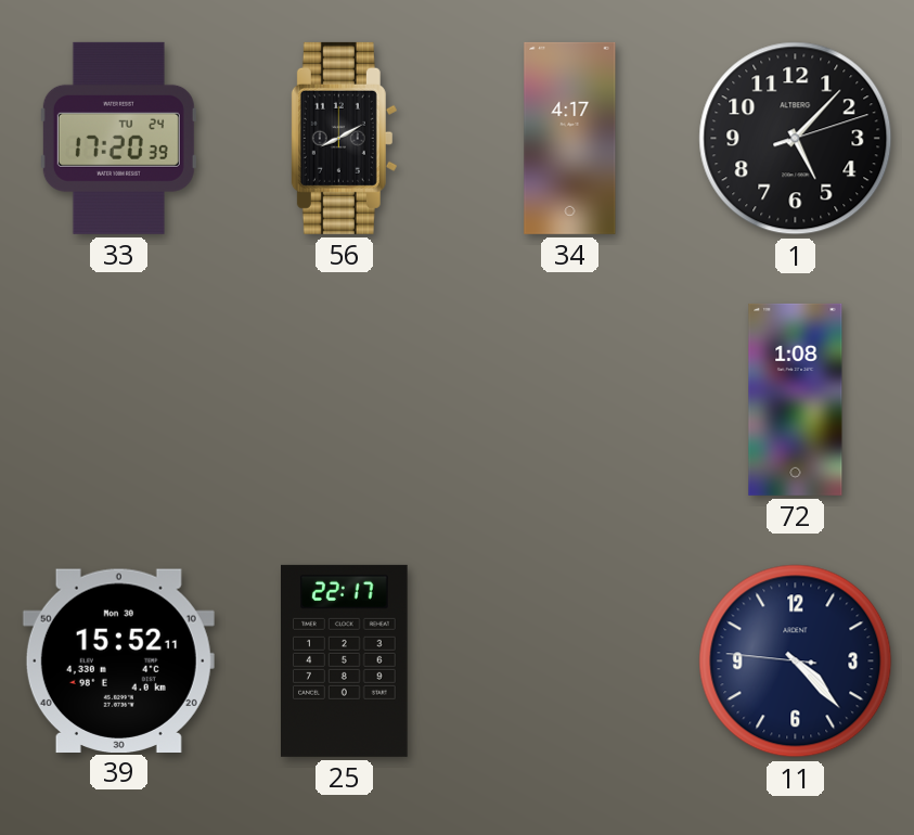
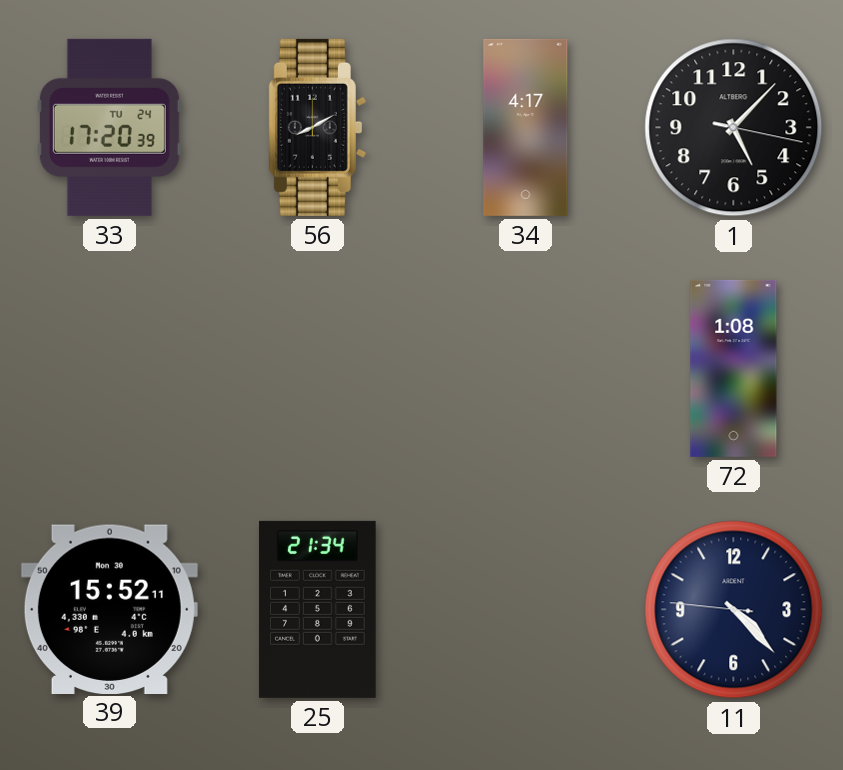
1: 5:07:12 -> 5:07:17 (734, 128)
25: 22:17 -> 21:34 (318, 609)
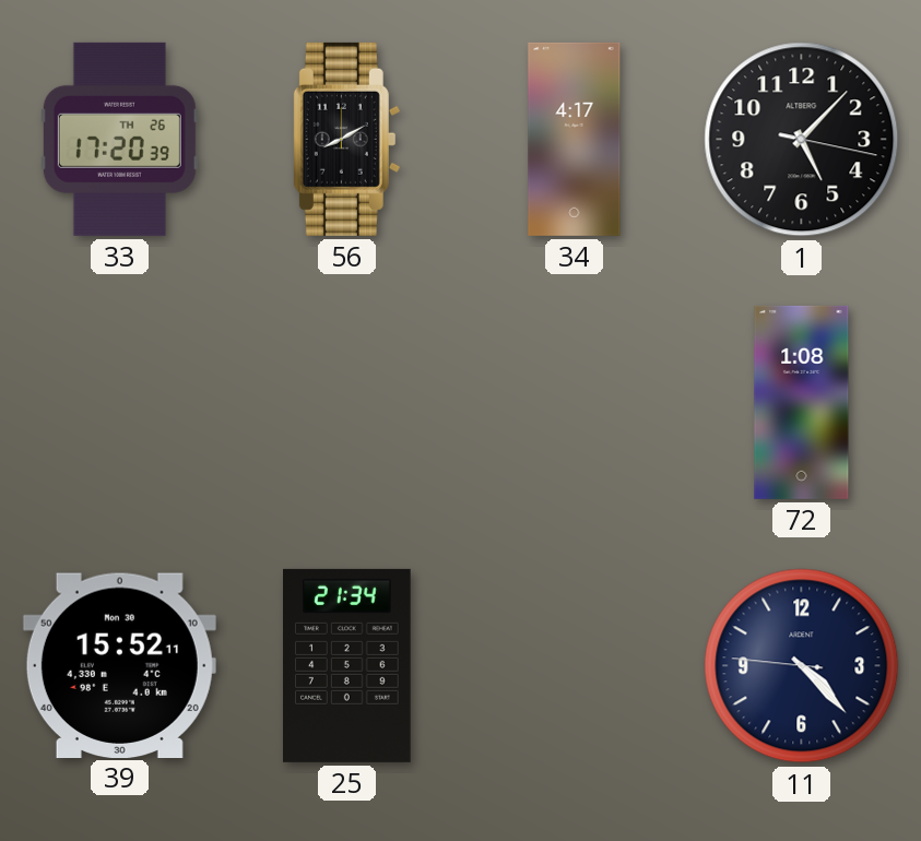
33 date: TU 24 -> TH 26 (119, 139)
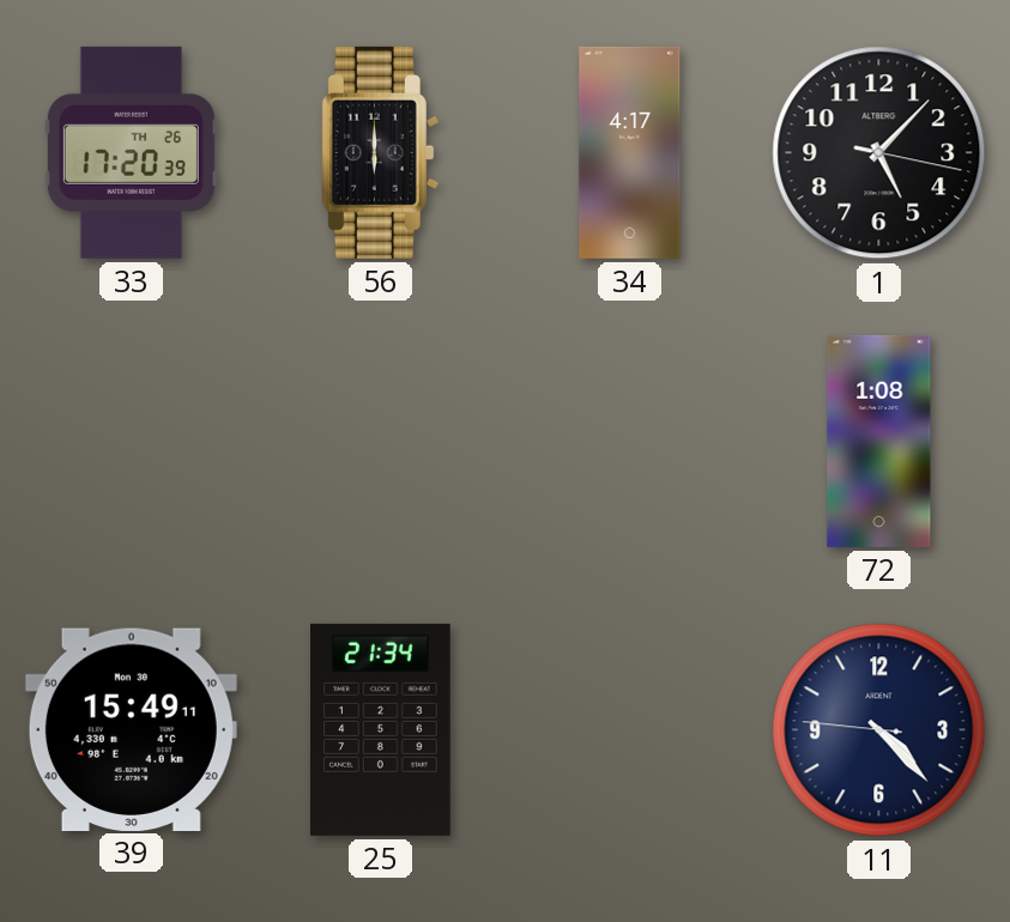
56: 8:10 -> 6:00 (380, 152)
39: 15:52 -> 15:49 (131, 729)
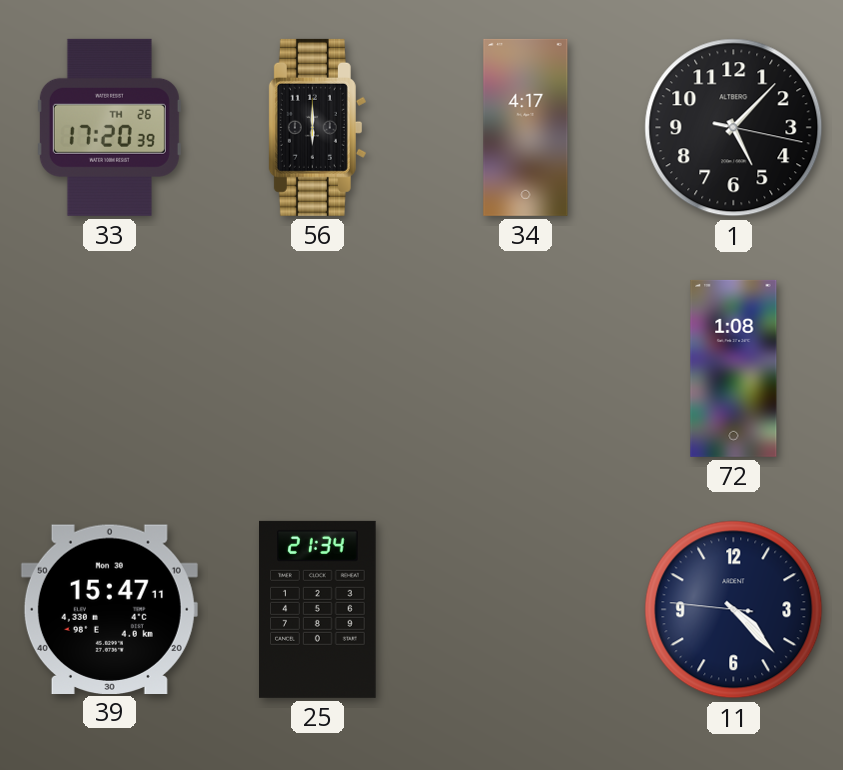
39: 15:49 -> 15:47 (109, 609)
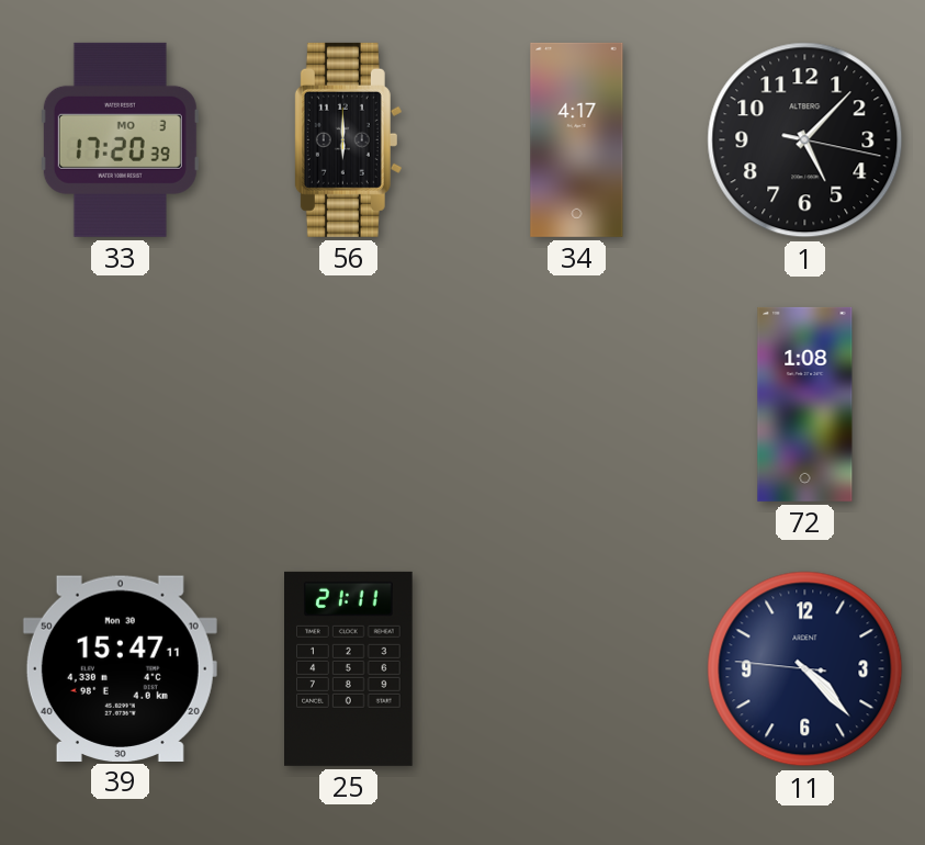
33 date: TH 26 -> MO 3 (120, 139)
25: 21:34 -> 21:11 (349, 668)
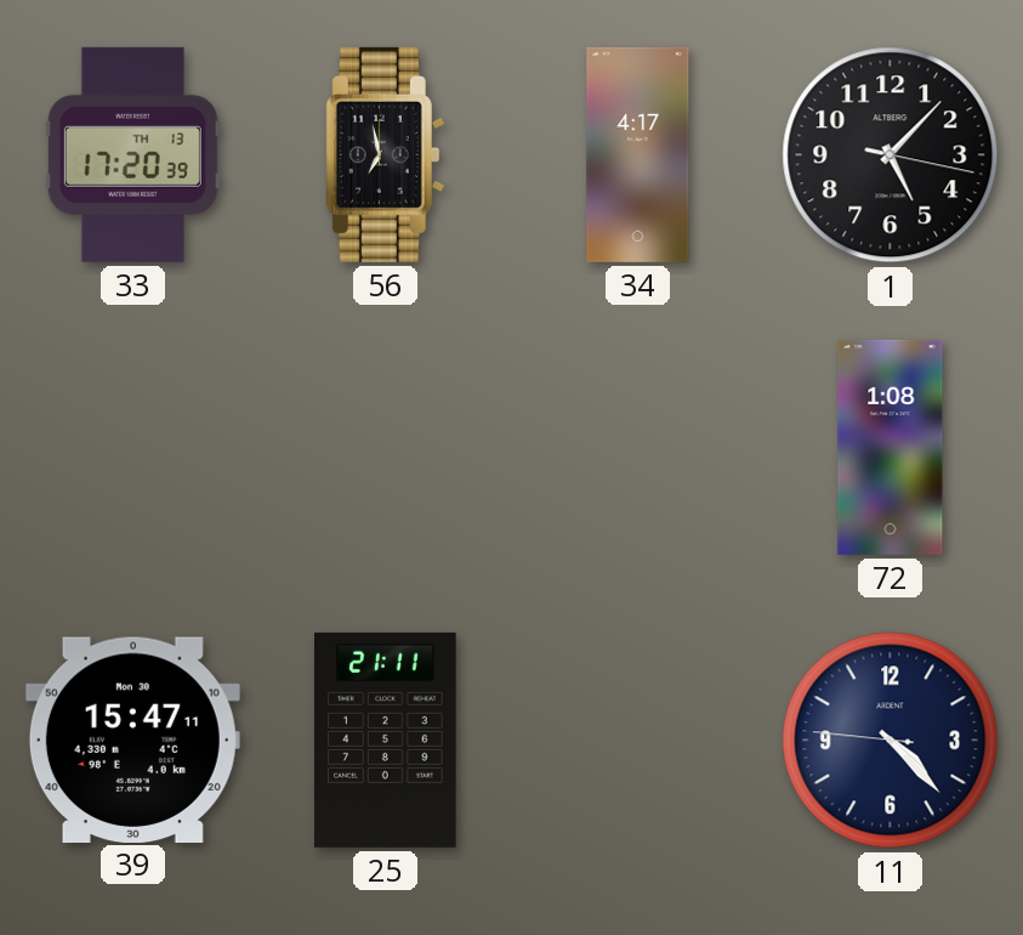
33 date: MO 3 -> TH 13 (132, 154)
56: 6:00 -> 6:58 (385, 154)
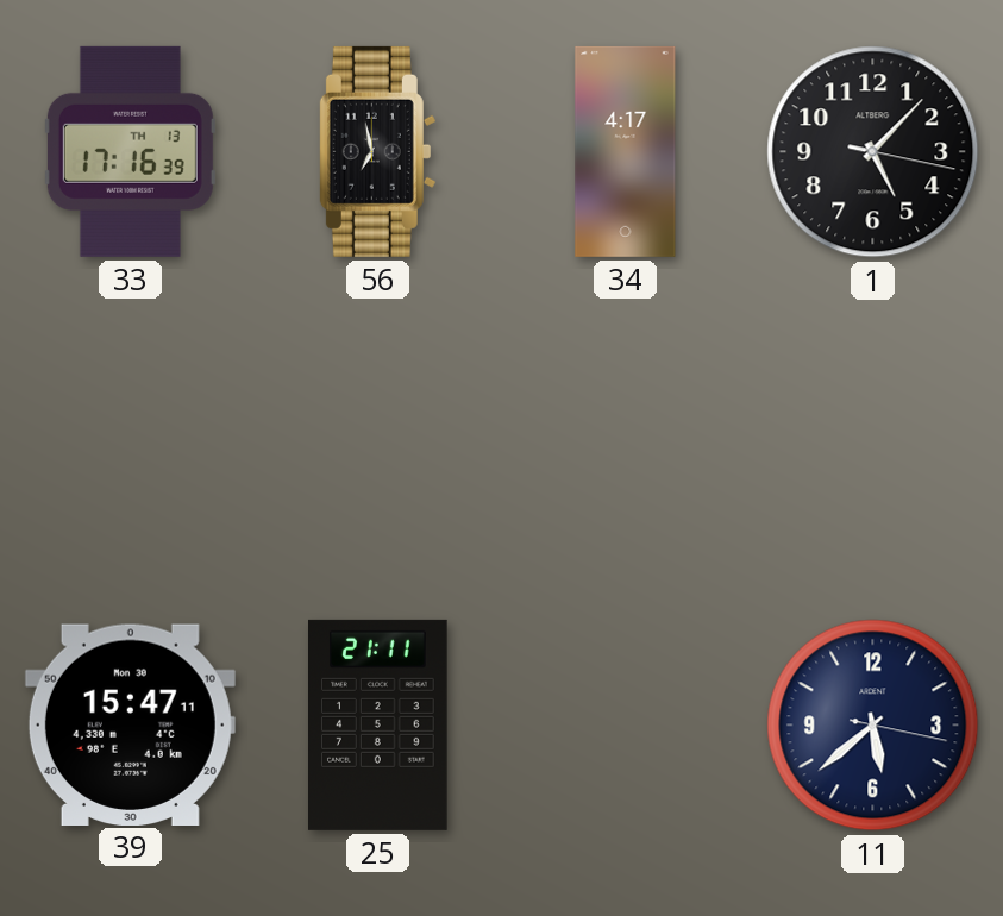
33: 17:20 -> 17:16 (130, 151)
72: 1:08 -> none (891, 447)
11: 4:22 -> 5:38 (873, 726)
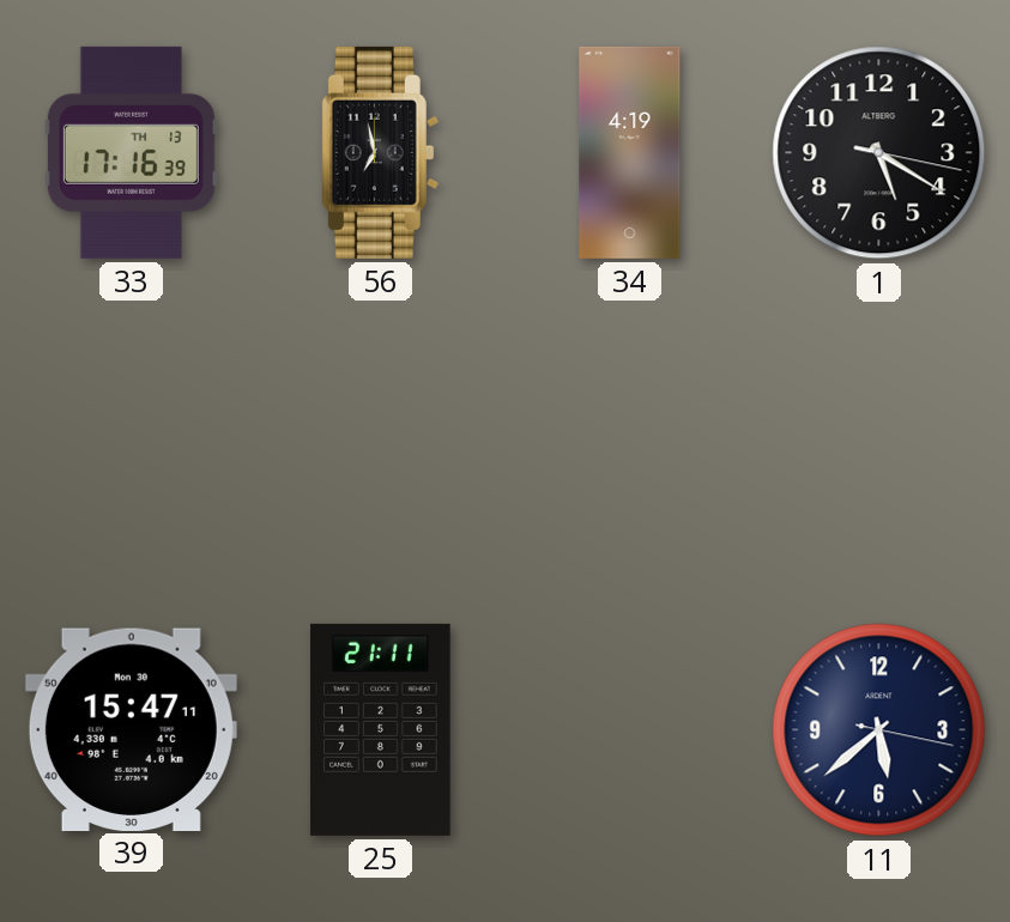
34: 4:17 -> 4:19 (630, 152)
1: 5:07 -> 5:20 (879, 153)
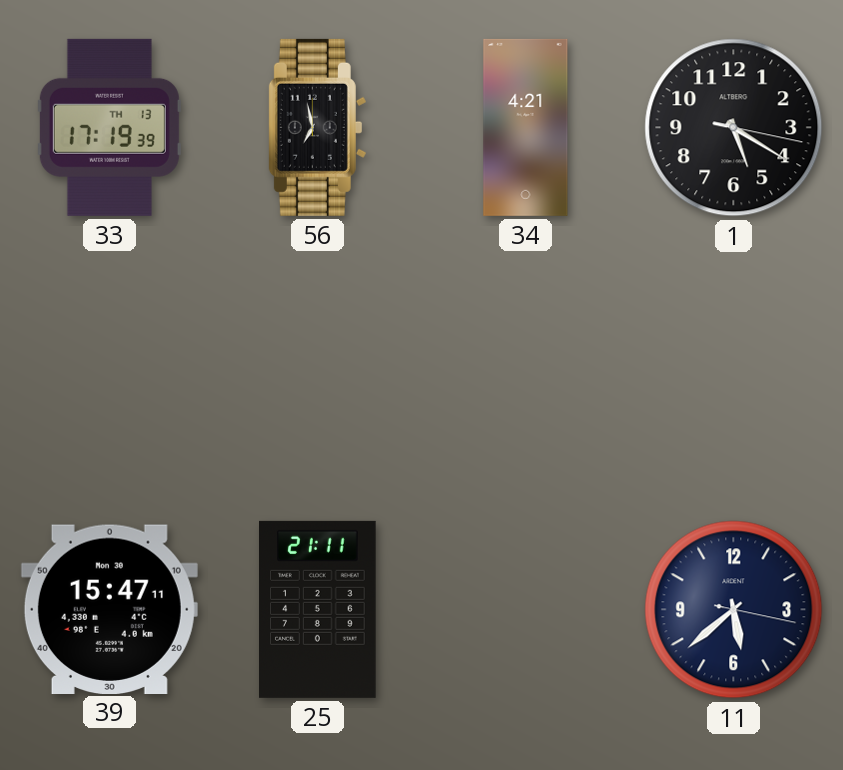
33: 17:16 -> 17:19 (109, 127)
34: 4:19 -> 4:21 (526, 127)
